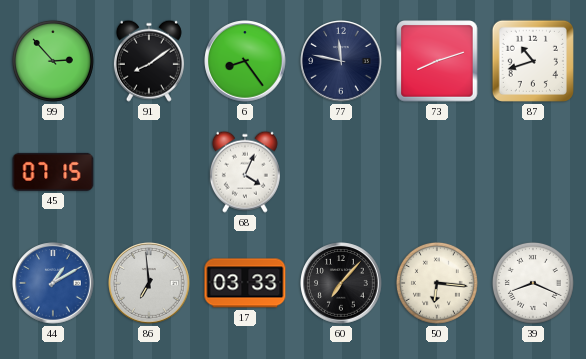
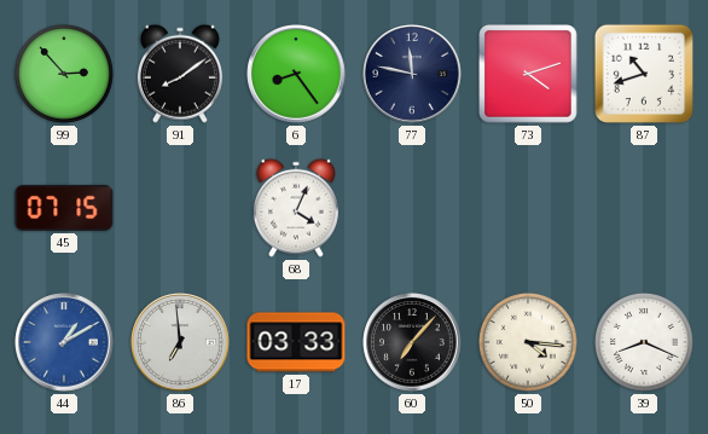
73: 8:12 -> 4:12 (528, 74)
50: 6:16 -> 4:16 (528, 342)
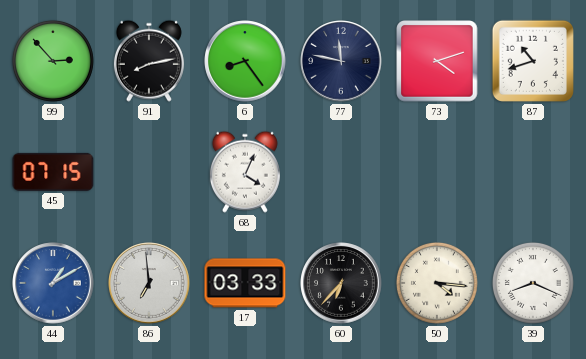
91: 8:09 -> 8:13 (149, 61)
60: 7:07 -> 6:37 (341, 283)
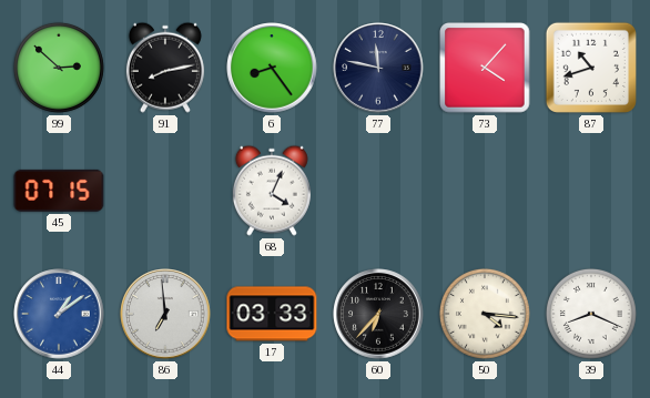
99: 2:53 -> 2:52 (59, 68)
73: 4:12 -> 4:07 (485, 68)
44: 1:10 -> 1:09 (59, 314)
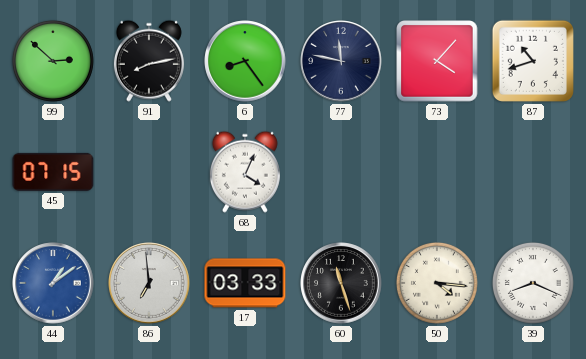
60: 6:37 -> 11:27 (341, 283)
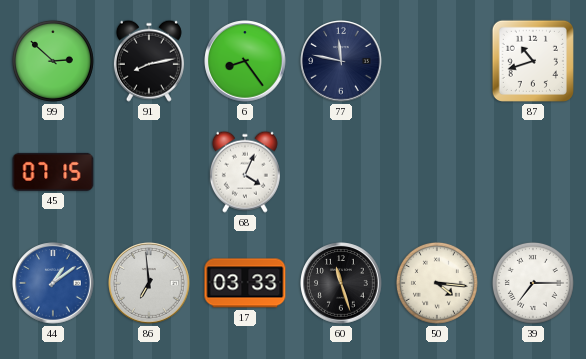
73: 4:07 -> none (437, 61)
39: 8:19 -> 7:15 (533, 283)
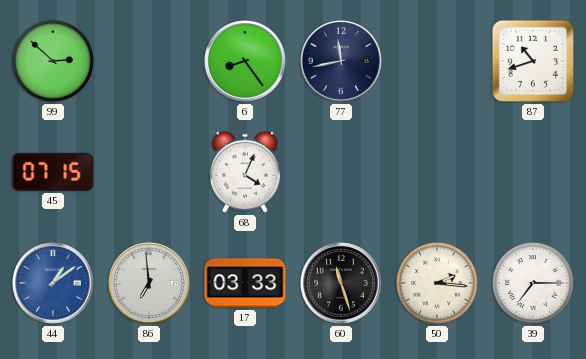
91: 8:13 -> none (149, 61)
77: 11:47 -> 11:43 (341, 61)
50: 4:16 -> 2:16 (437, 283)
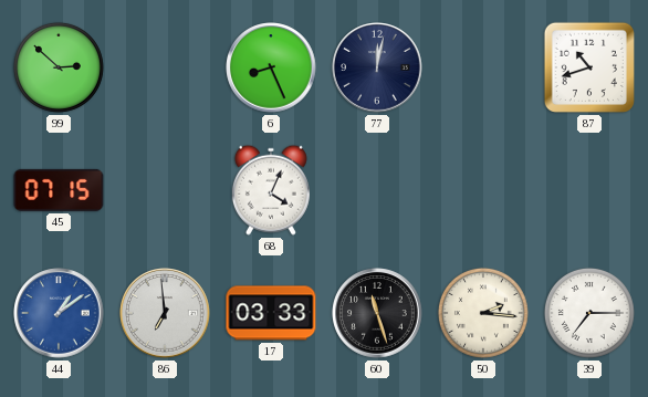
6: 8:24 -> 8:26 (271, 67)
77: 11:43 -> 12:02 (377, 67)
